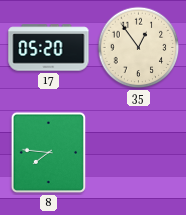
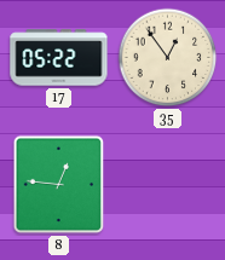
17: 05:20 -> 05:22 (59, 58)
8: 7:46 -> 12:46 (59, 185)
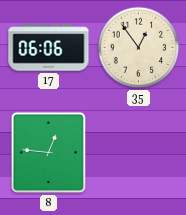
17: 05:22 -> 06:06 (49, 48)
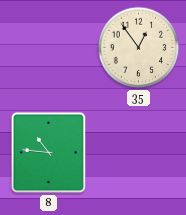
17: 06:06 -> none (49, 48)
8: 12:46 -> 10:46 (49, 153)
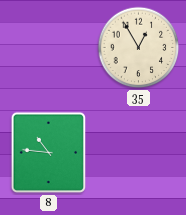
35: 12:54 -> 12:55 (139, 48)
